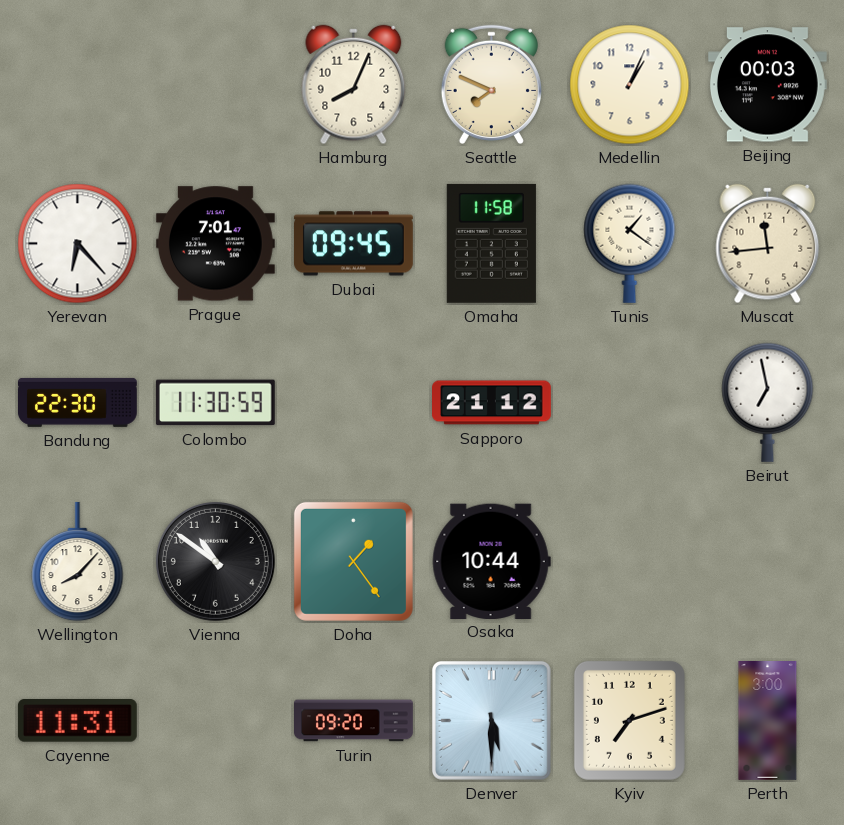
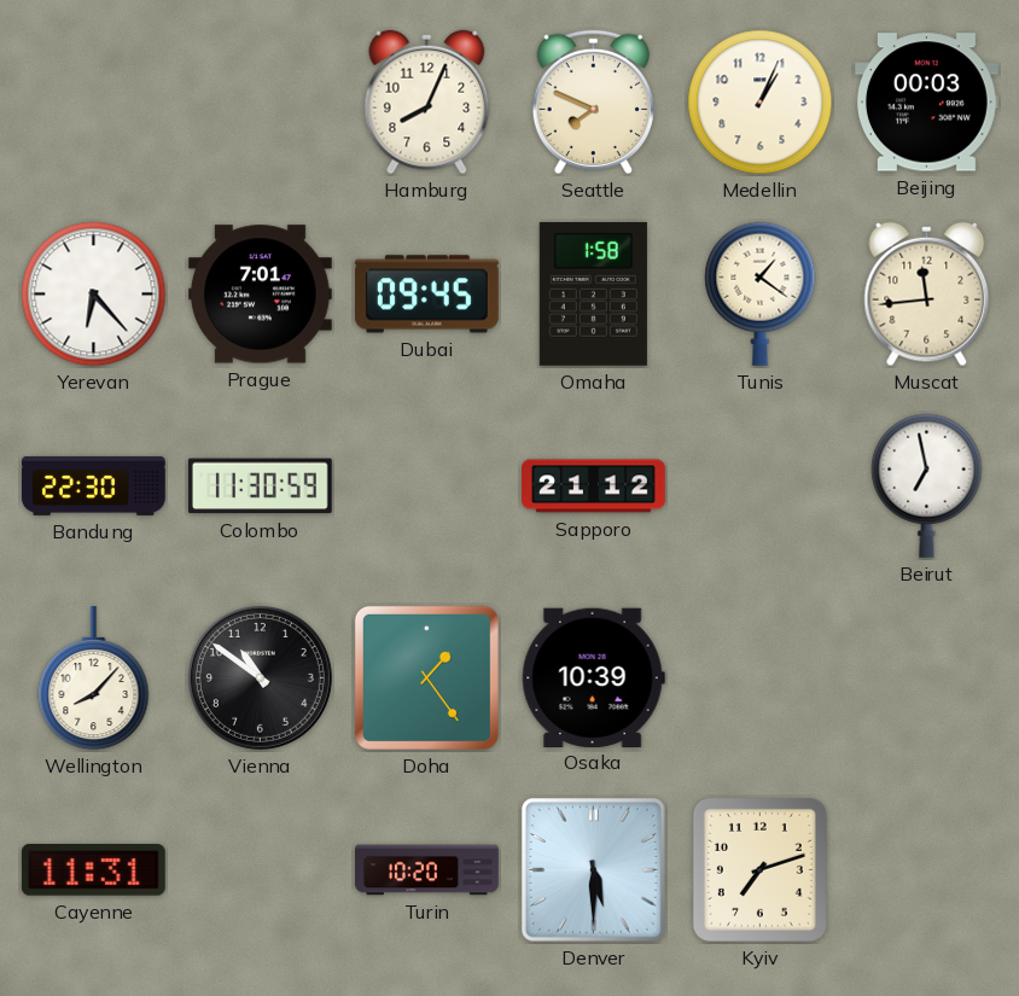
Omaha: 11:58 -> 1:58 (593, 293)
Osaka: 10:44 -> 10:39 (593, 677)
Turin: 09:20 -> 10:20 (427, 870)
Perth: 3:00 -> none (768, 721)
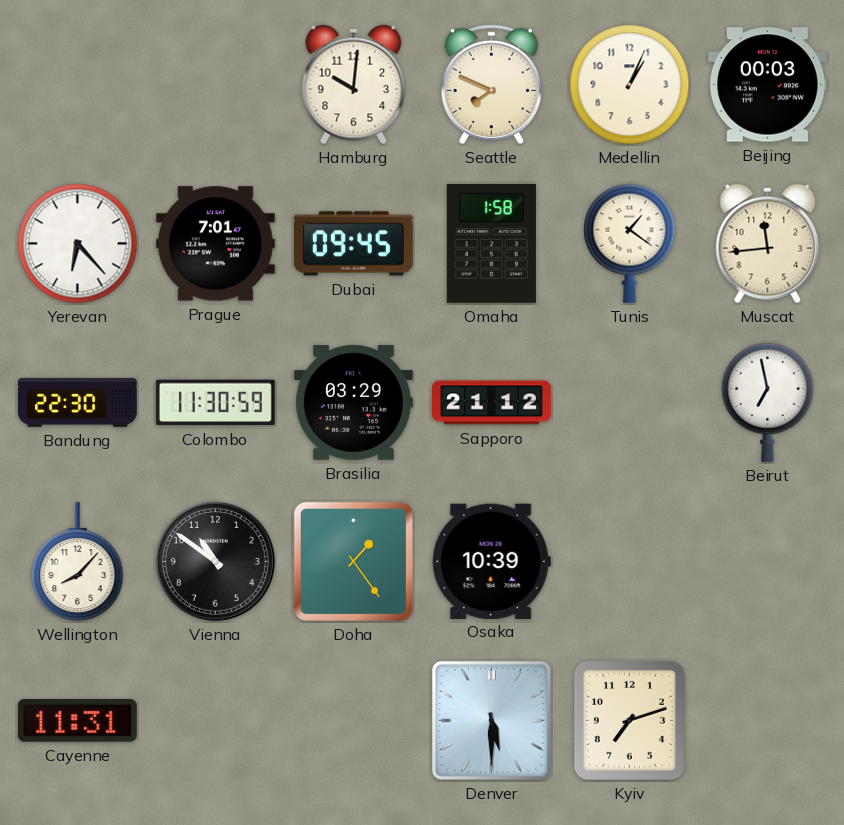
Hamburg: 8:04 -> 10:01 (354, 85)
Brasilia: none -> 03:29 (353, 403)
Turin: 10:20 -> none (427, 870)
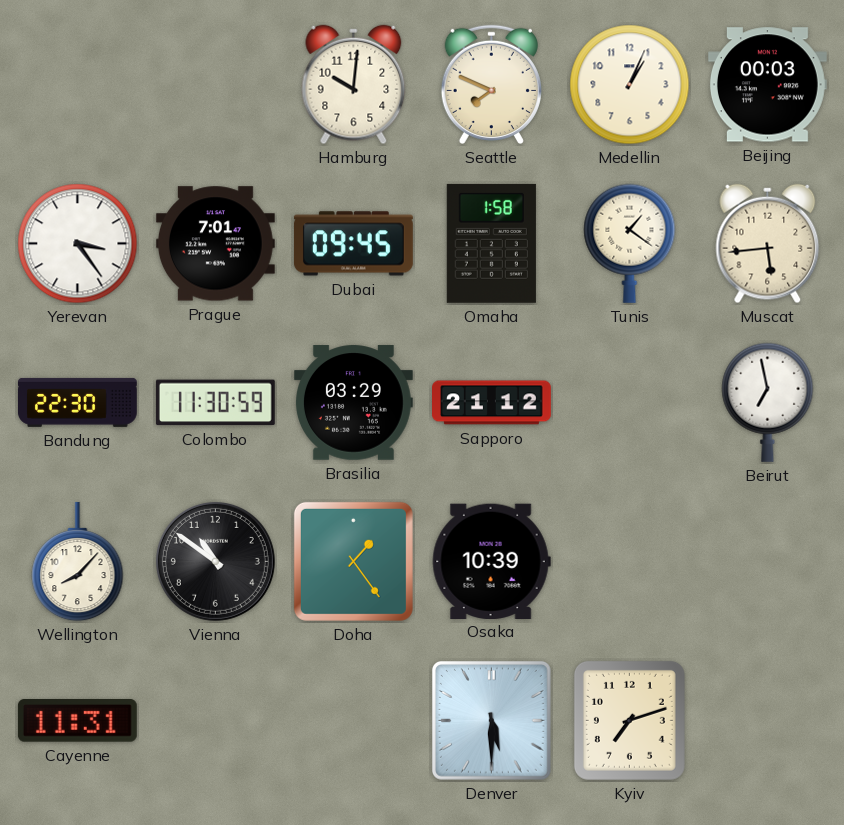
Yerevan: 6:23 -> 3:24 (78, 244)
Muscat: 11:44 -> 5:44 (768, 244)
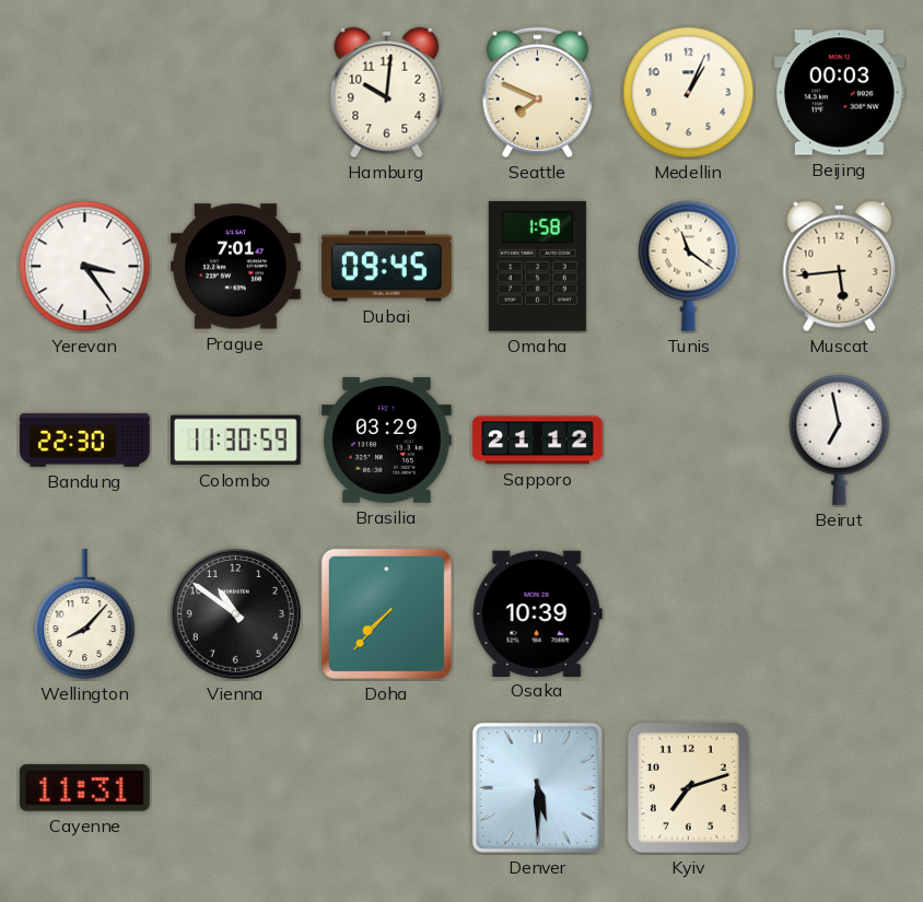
Tunis: 1:21 -> 11:21 (689, 266)
Doha: 1:24 -> 7:37 (386, 613)
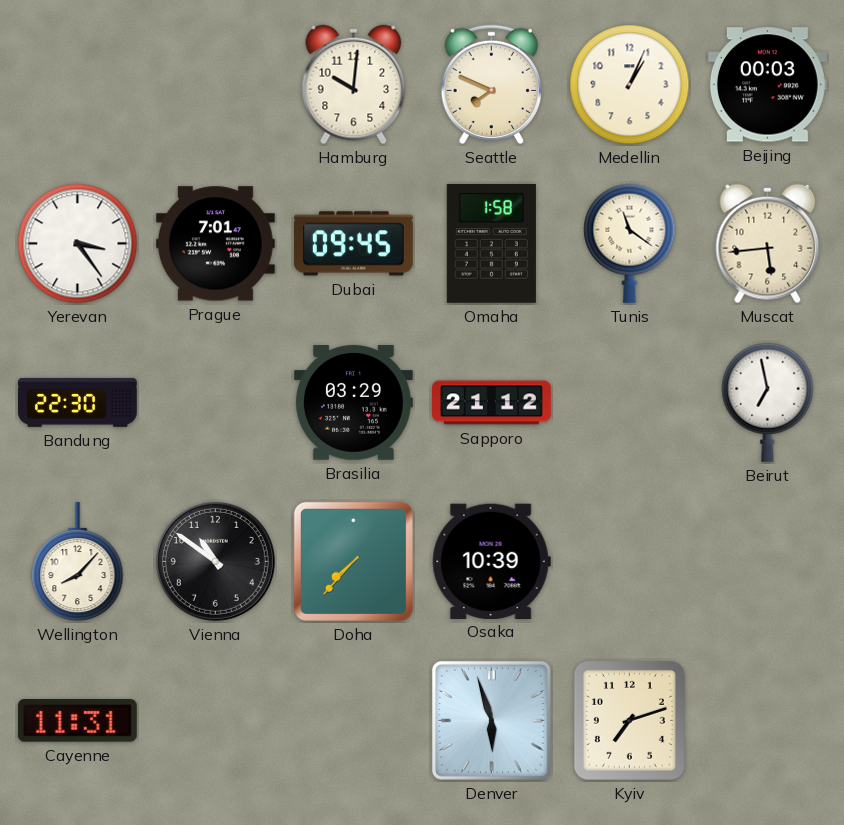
Colombo: 11:30 -> none (235, 441)
Denver: 5:30 -> 5:57 (491, 720)
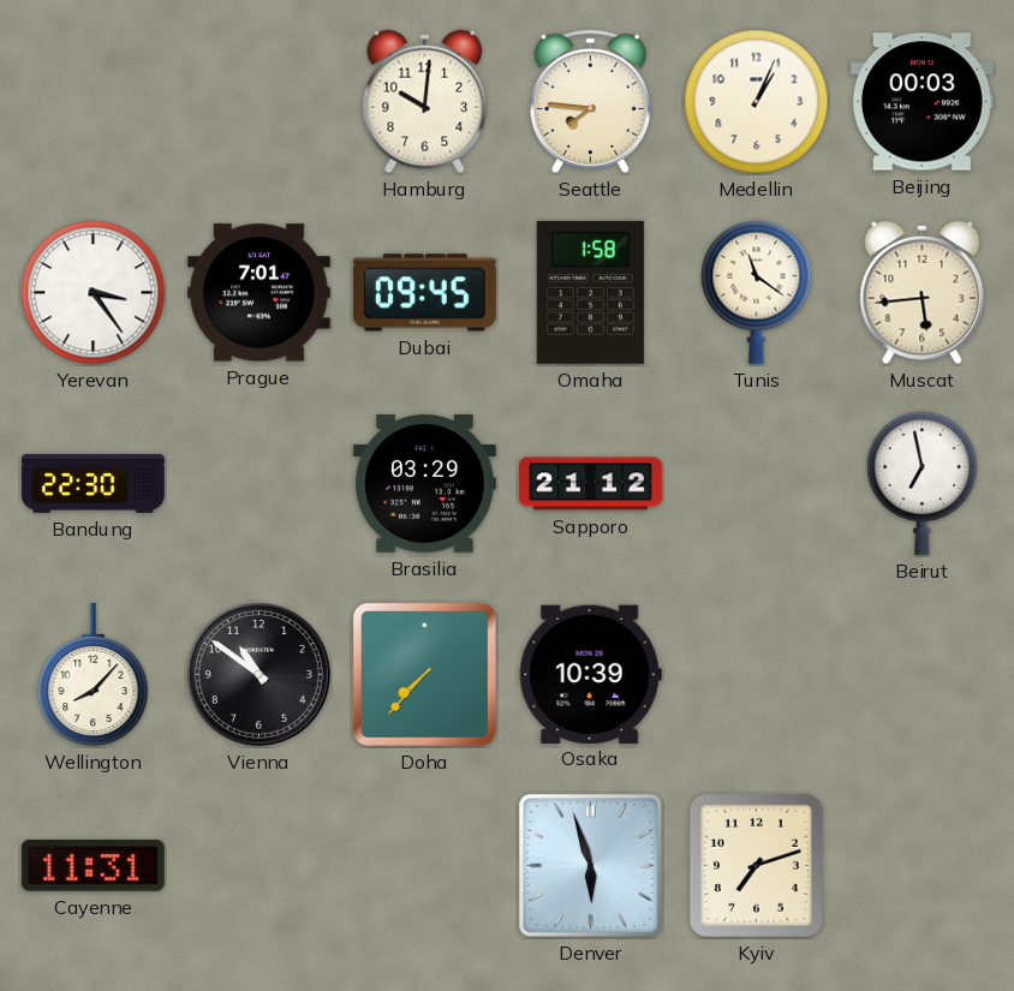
Seattle: 7:49 -> 7:46 (590, 102)
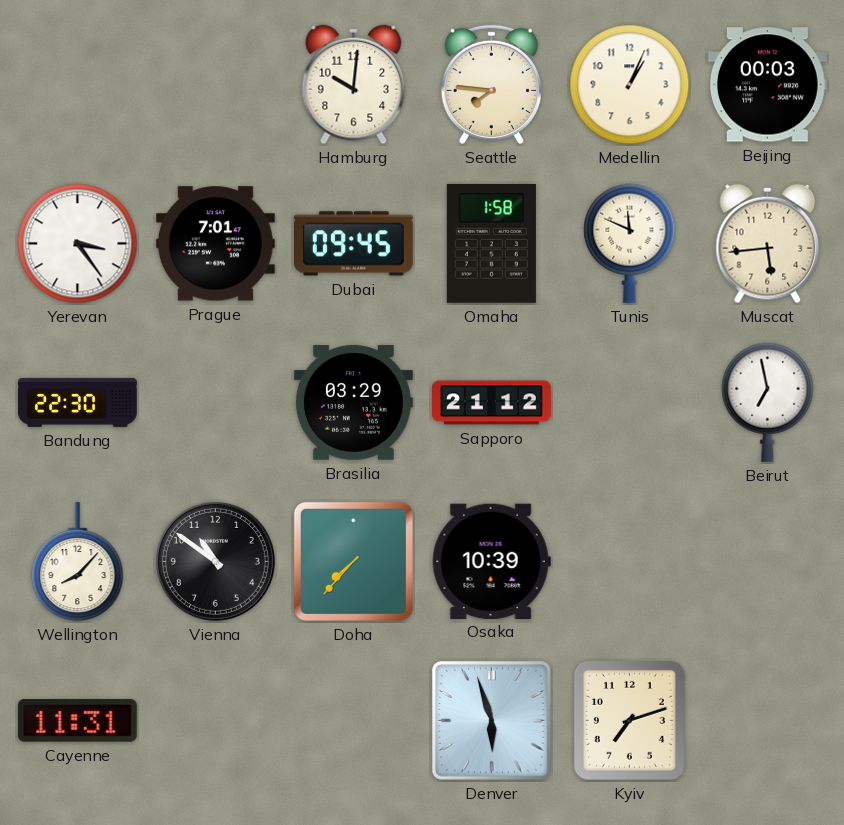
Tunis: 11:21 -> 11:49 (630, 243)
